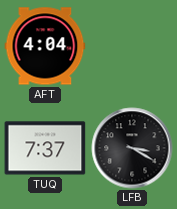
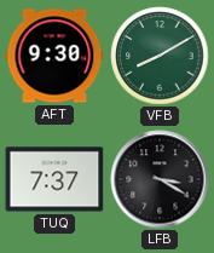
AFT: 4:04 -> 9:30 (54, 56)
VFB: none -> 8:10 (160, 56)
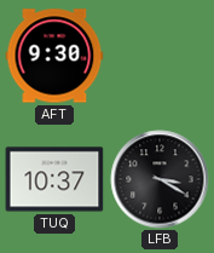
VFB: 8:10 -> none (160, 56)
TUQ: 7:37 -> 10:37 (54, 179)
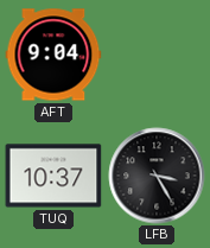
AFT: 9:30 -> 9:04 (53, 55)
LFB: 3:20 -> 3:25 (157, 176)
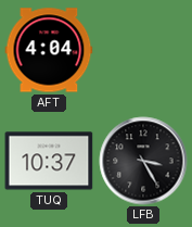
AFT: 9:04 -> 4:04 (49, 50)
